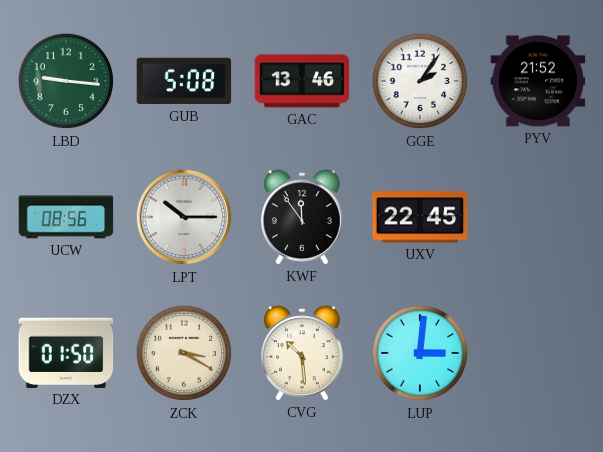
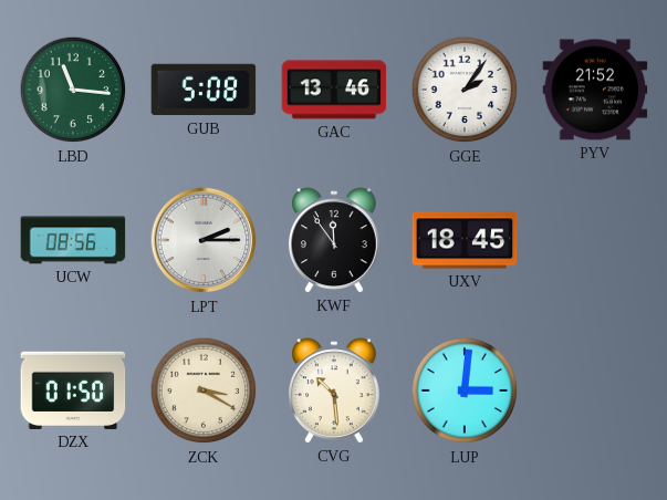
LBD: 9:16 -> 11:16 (73, 90)
LPT: 10:15 -> 2:15 (204, 240)
UXV: 22:45 -> 18:45 (465, 240)
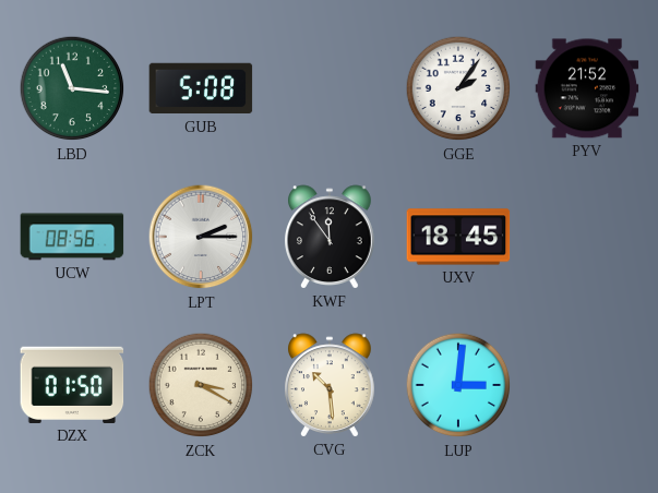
GAC: 13:46 -> none (334, 90)
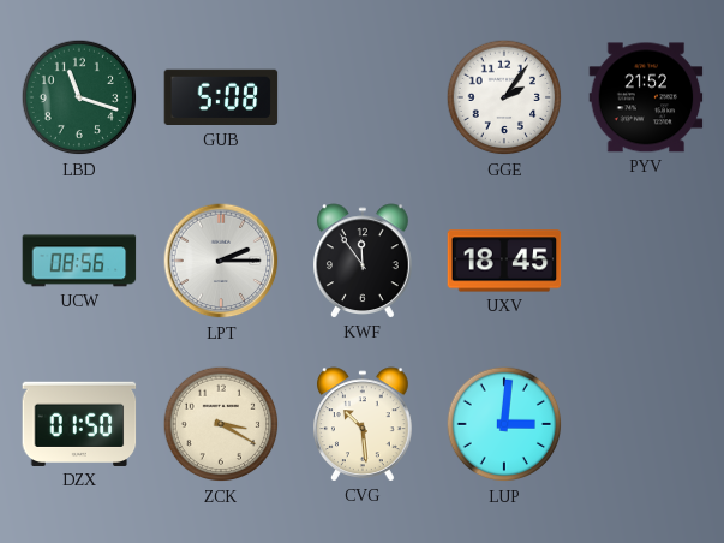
LBD: 11:16 -> 11:18 (79, 97)
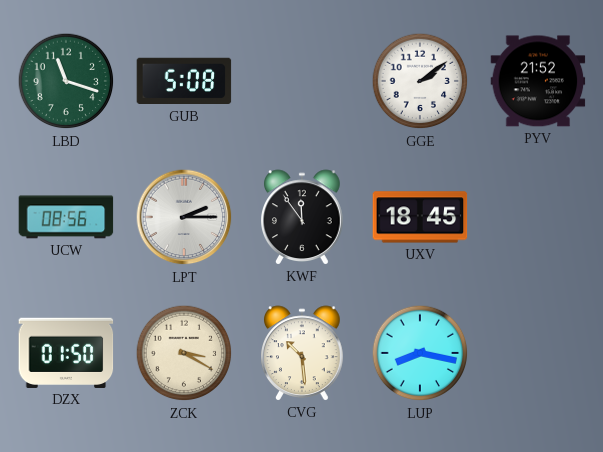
GGE: 2:06 -> 2:09 (420, 81)
LUP: 3:01 -> 8:17 (420, 353)
